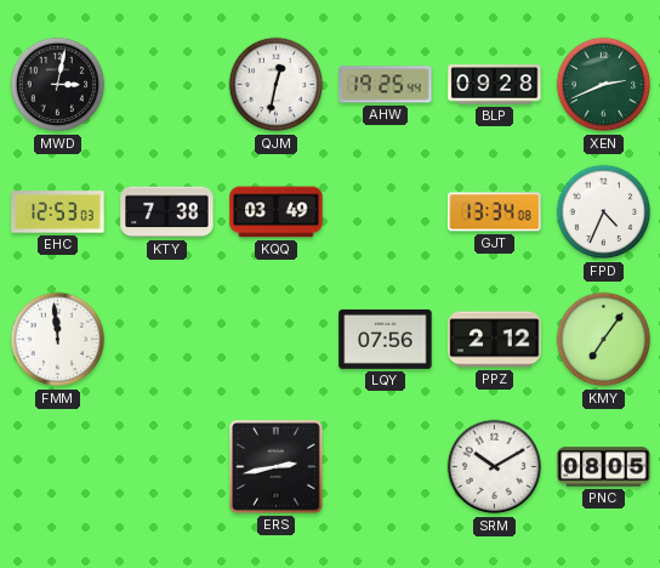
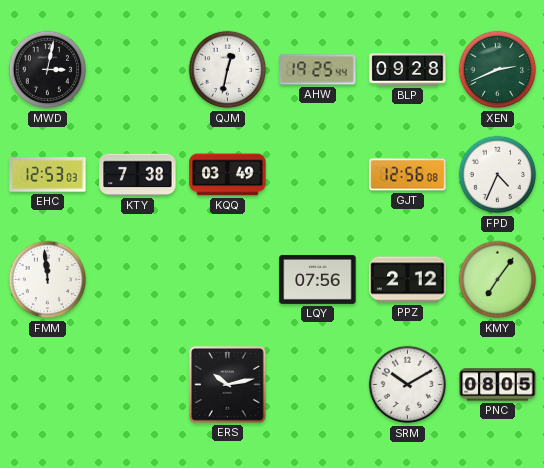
GJT: 13:34 -> 12:56 (408, 175)
ERS: 2:43 -> 10:13 (228, 385)
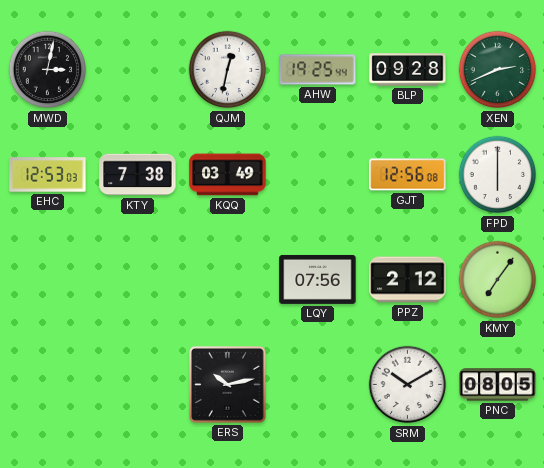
FPD: 4:34 -> 6:00 (498, 175)
FMM: 11:59 -> none (48, 280)
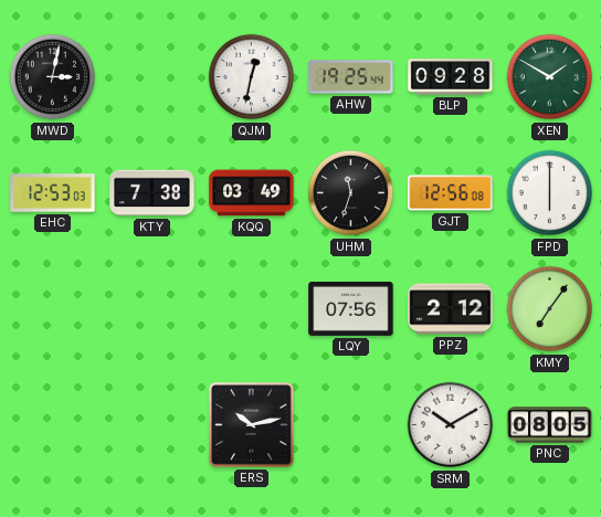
XEN: 2:41 -> 1:50 (550, 77)
UHM: none -> 11:33 (351, 193)
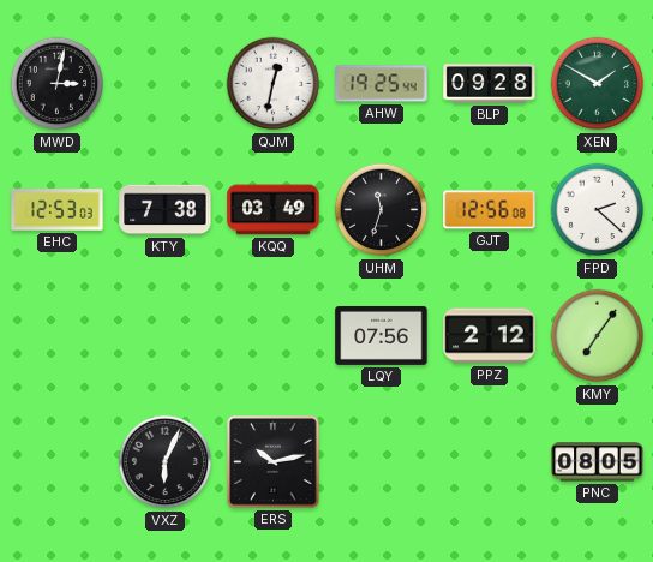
FPD: 6:00 -> 2:22 (598, 210)
VXZ: none -> 6:04 (166, 462)
SRM: 10:10 -> none (451, 425)
